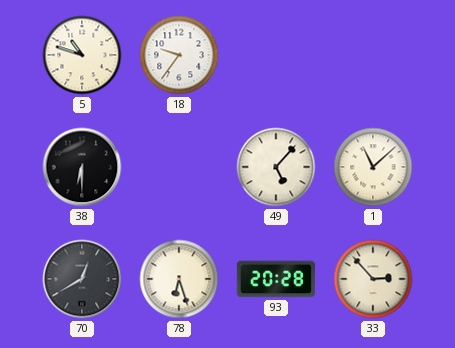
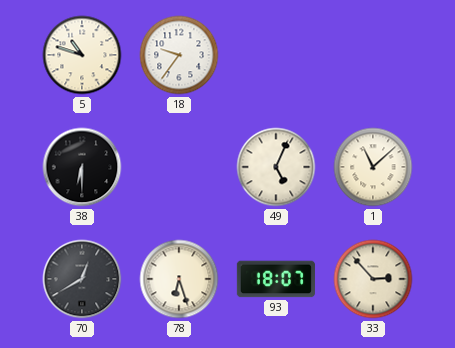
49: 5:07 -> 5:04 (276, 167)
93: 20:28 -> 18:07 (276, 279)
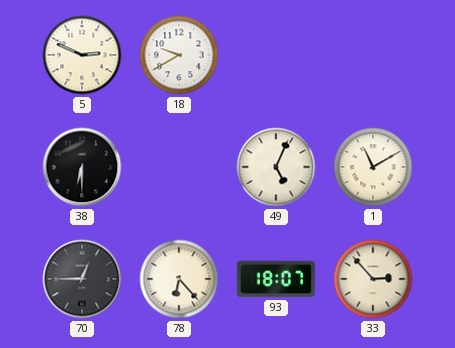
5: 10:48 -> 2:49 (82, 55)
18: 9:36 -> 9:40 (179, 55)
1: 11:08 -> 11:10 (373, 167)
70: 12:40 -> 12:45 (82, 279)
78: 6:27 -> 6:23 (179, 279)
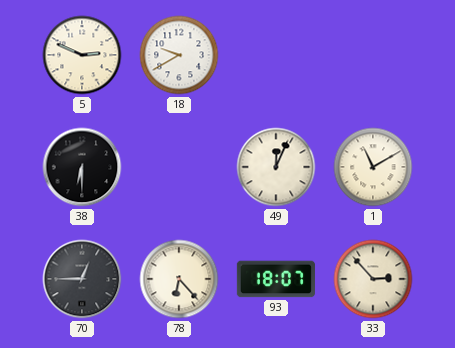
49: 5:04 -> 12:04 (276, 167)
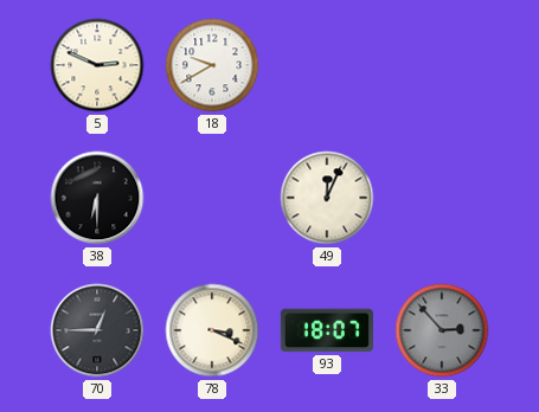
1: 11:10 -> none (373, 167)
78: 6:23 -> 3:19 (212, 330)
33 dial: cream -> grey (442, 330)
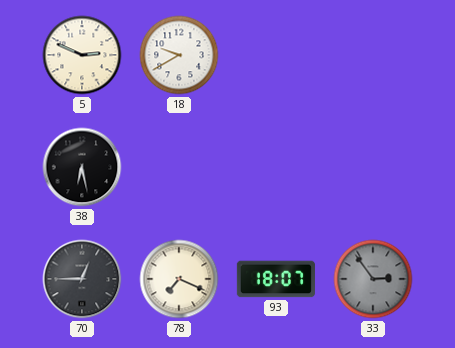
38: 6:30 -> 6:28 (82, 167)
49: 12:04 -> none (327, 198)
78: 3:19 -> 7:19 (179, 279)
33: 2:53 -> 2:54 (373, 279)
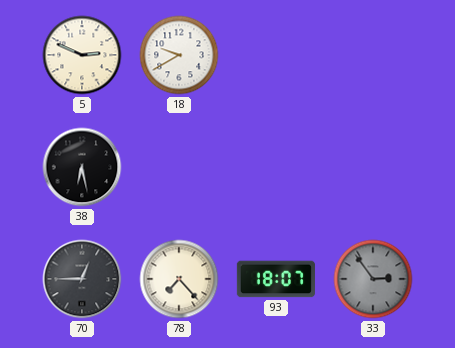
78: 7:19 -> 7:23 (179, 279)
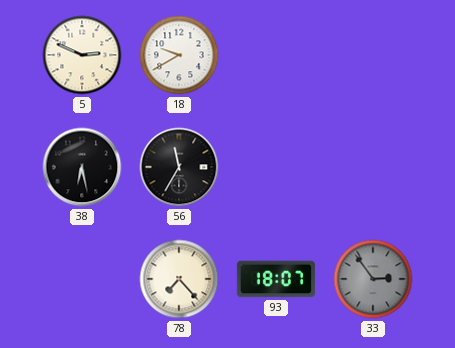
56: none -> 11:35 (179, 167)
70: 12:45 -> none (82, 279)
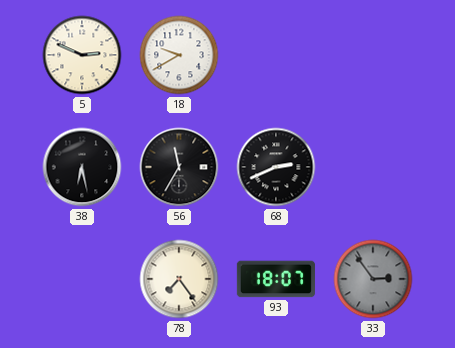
68: none -> 2:41 (276, 167)
78: 7:23 -> 7:24 (179, 279)
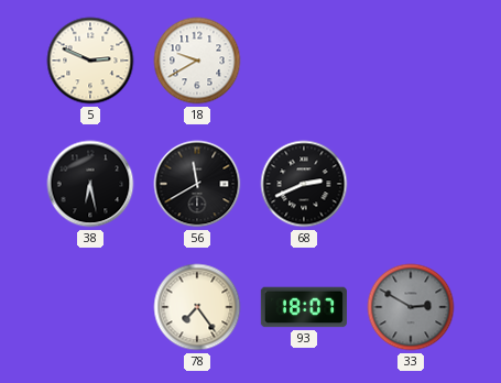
56: 11:35 -> 11:40 (197, 184)
33: 2:54 -> 2:50 (411, 307)
